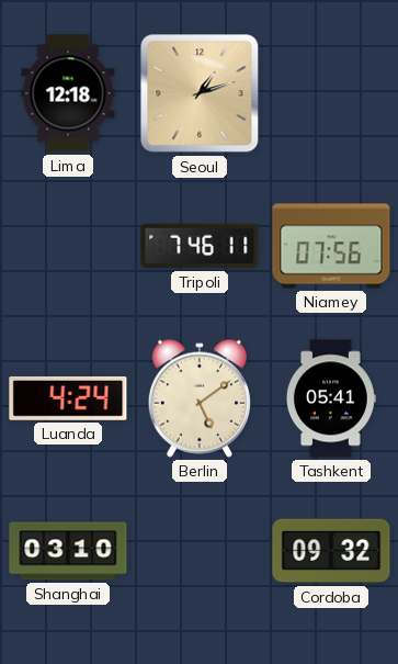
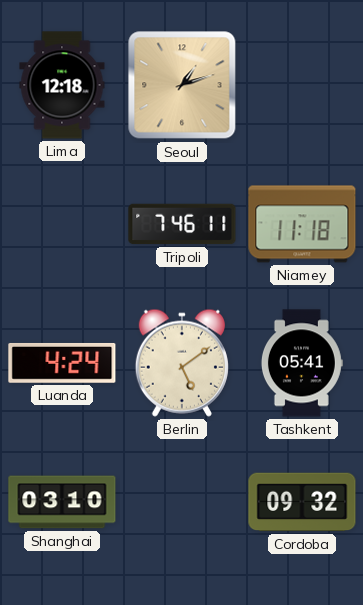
Niamey: 07:56 -> 11:18 (302, 224)
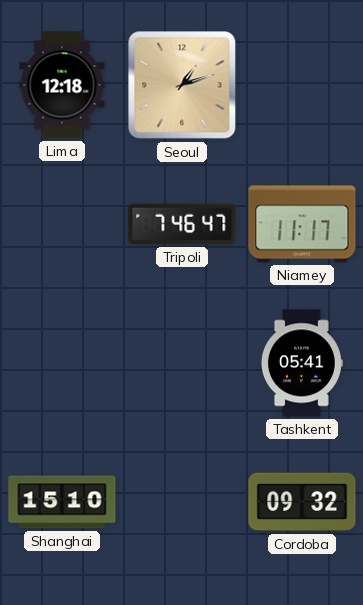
Tripoli: 7:46:11 -> 7:46:47 (182, 224)
Niamey: 11:18 -> 11:17 (302, 224)
Luanda: 4:24 -> none (62, 363)
Berlin: 5:09 -> none (182, 363)
Shanghai: 03:10 -> 15:10 (62, 502)
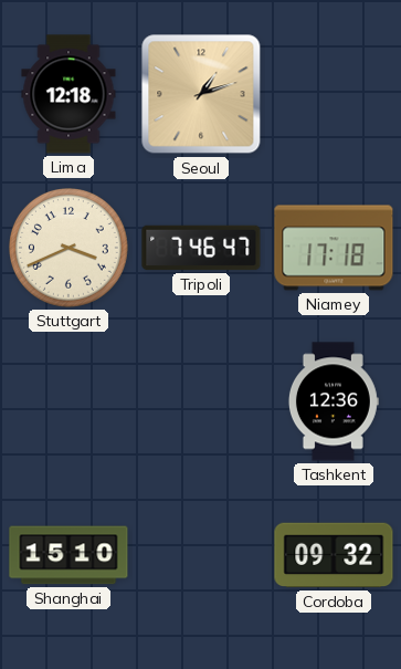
Stuttgart: none -> 3:41 (70, 249)
Niamey: 11:17 -> 17:18 (334, 248)
Tashkent: 05:41 -> 12:36 (334, 401)
